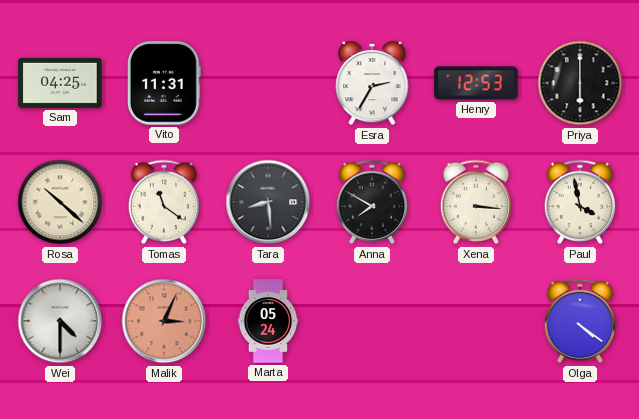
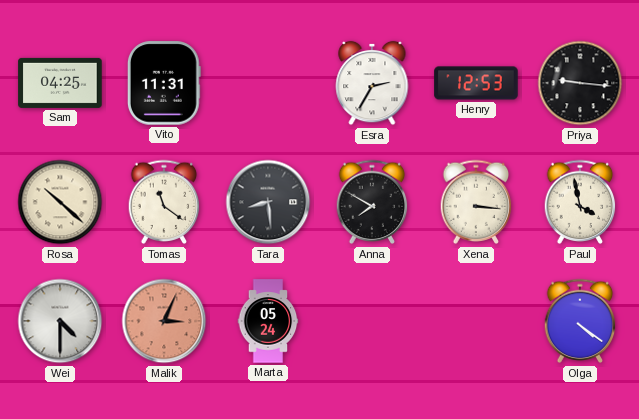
Priya: 6:00 -> 9:16 (580, 83)
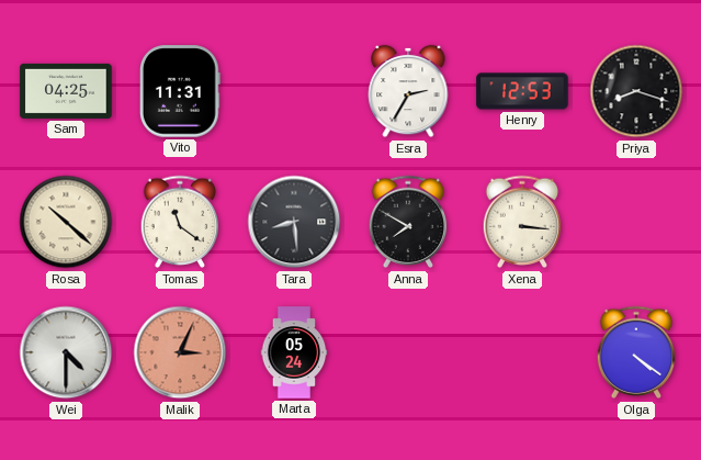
Priya: 9:16 -> 8:18 (636, 91)
Paul: 3:58 -> none (580, 202)
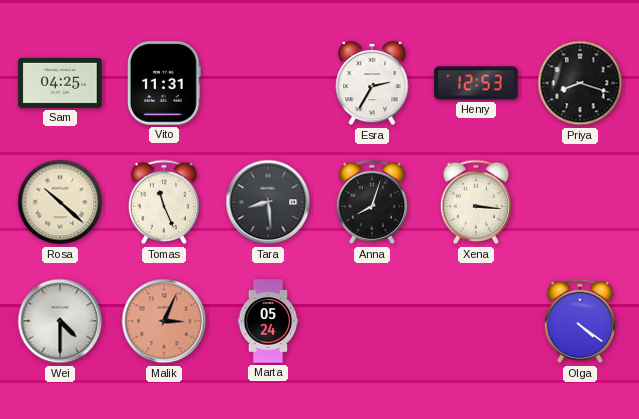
Tomas: 11:21 -> 11:26 (164, 202)
Anna: 7:50 -> 8:03 (372, 202)
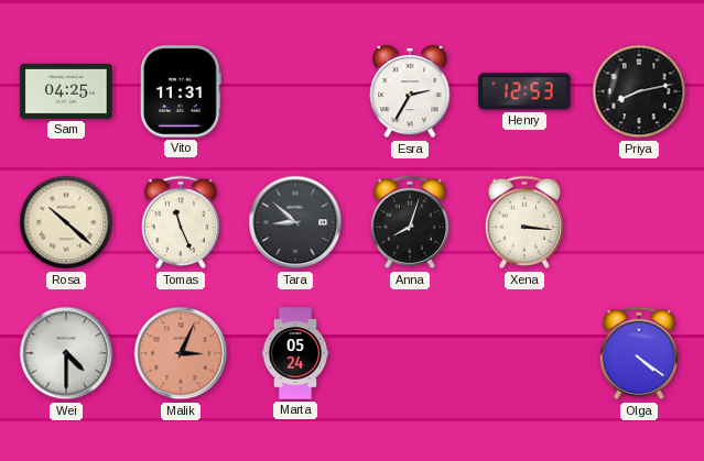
Priya: 8:18 -> 8:13 (639, 91)
Tara: 8:29 -> 8:52 (295, 222)
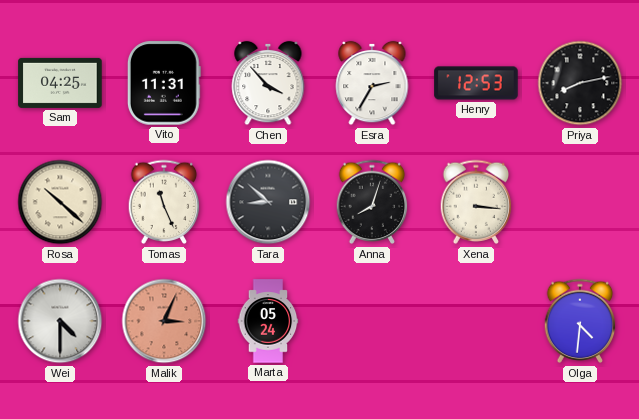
Chen: none -> 3:53 (268, 83)
Olga: 4:21 -> 4:31 (580, 321)
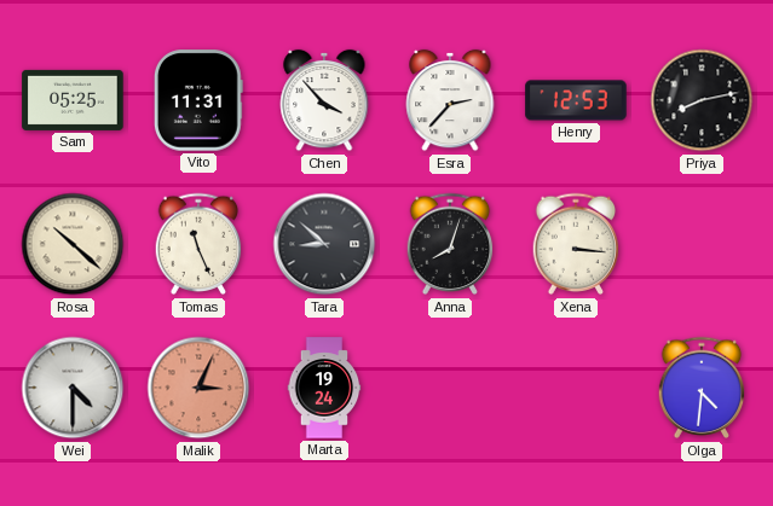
Sam: 04:25 -> 05:25 (73, 100)
Esra: 2:35 -> 2:37 (450, 100)
Marta: 05:24 -> 19:24 (324, 388)
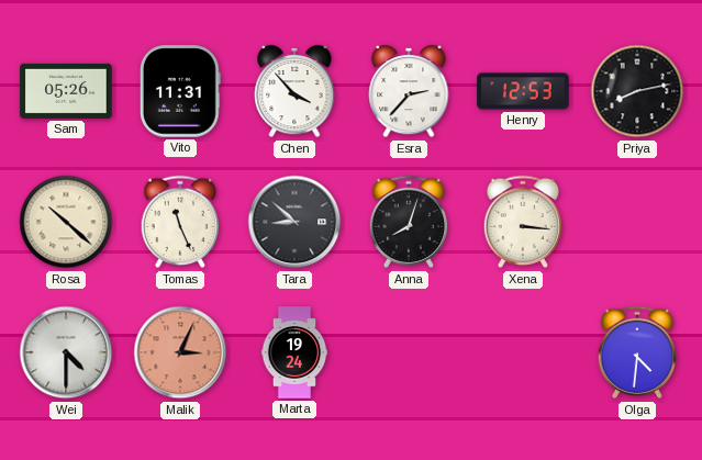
Sam: 05:25 -> 05:26 (66, 91)
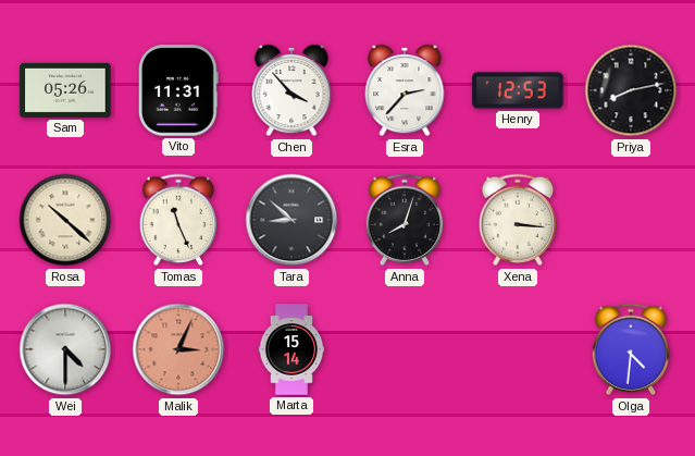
Marta: 19:24 -> 15:14 (291, 349)
